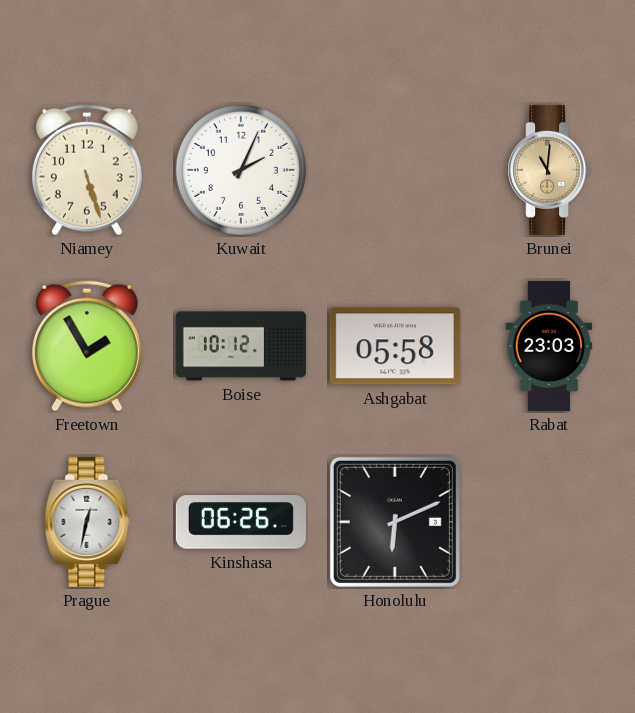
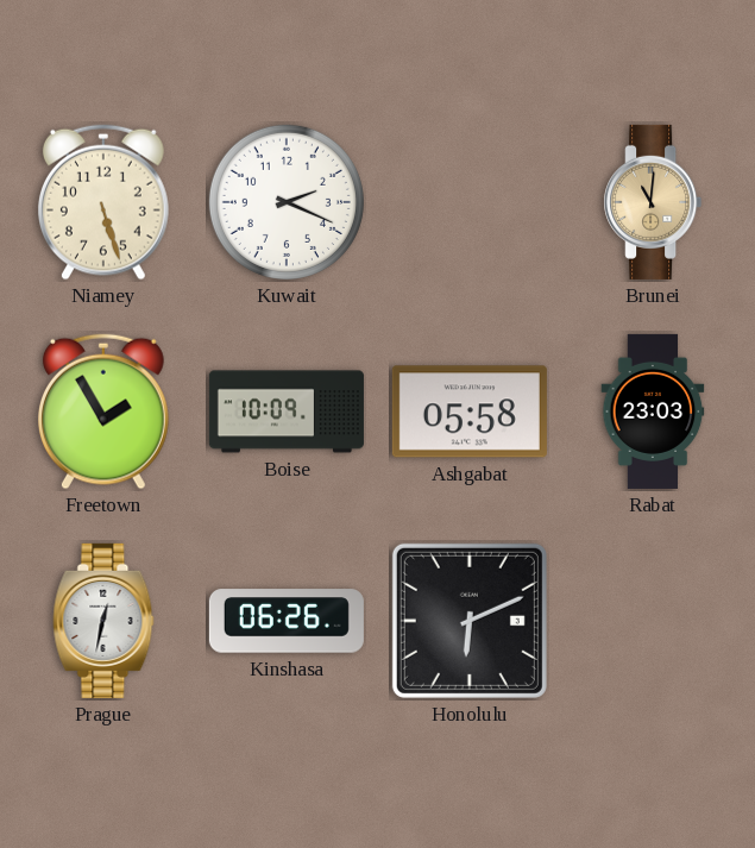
Kuwait: 2:04 -> 2:19 (287, 202)
Boise: 10:12 -> 10:09 (287, 412)
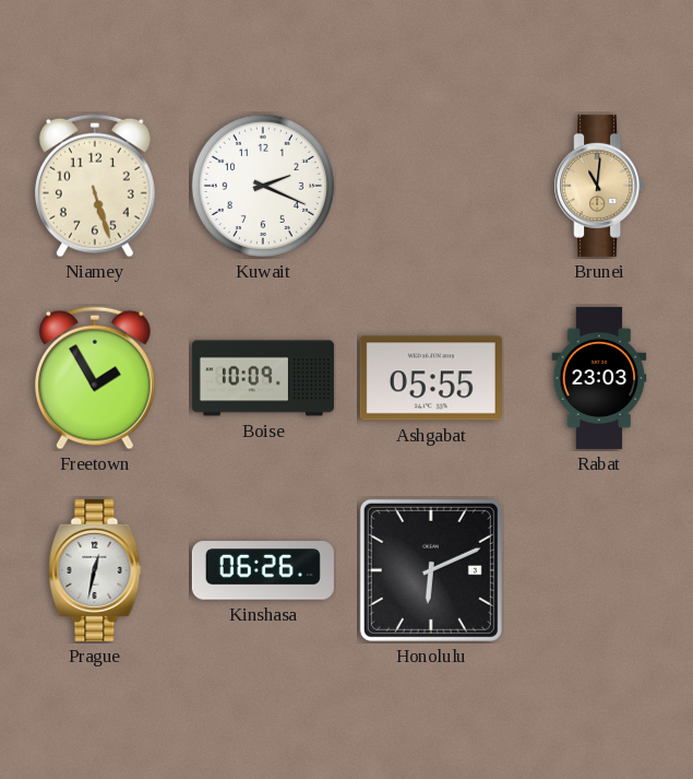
Ashgabat: 05:58 -> 05:55 (431, 378)
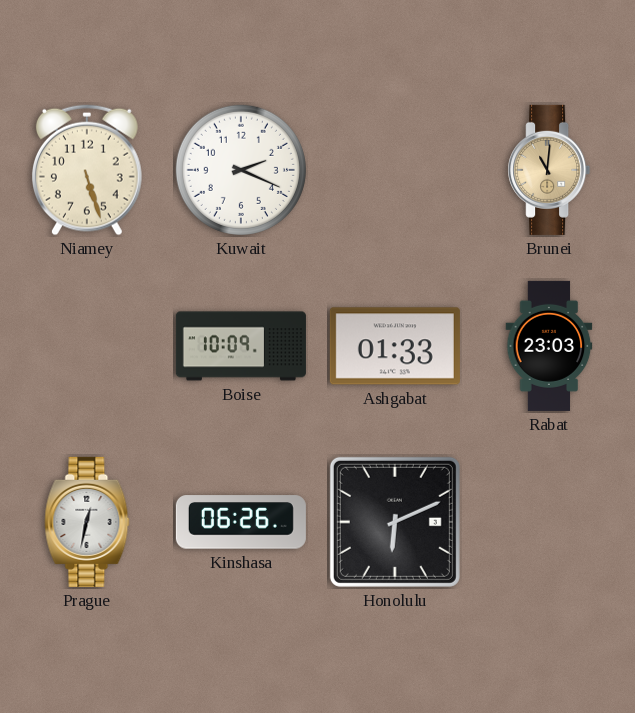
Freetown: 1:55 -> none (95, 378)
Ashgabat: 05:55 -> 01:33 (395, 346)
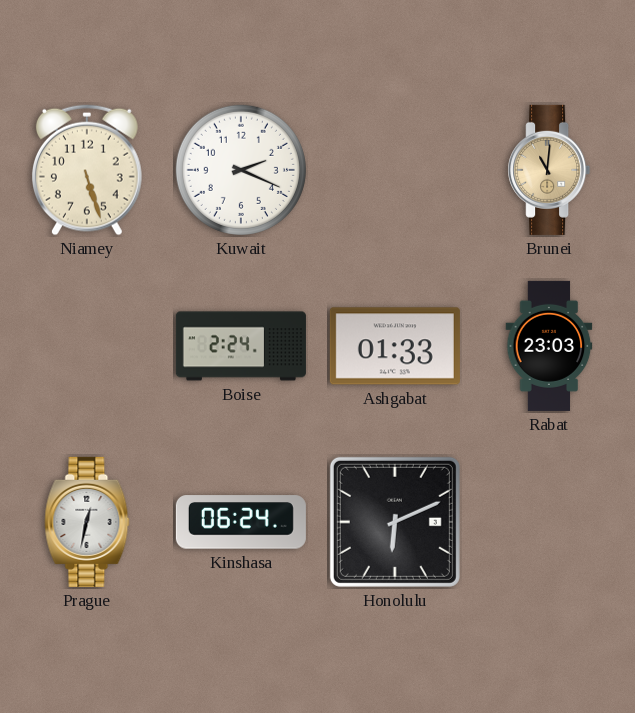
Boise: 10:09 -> 2:24 (241, 346)
Kinshasa: 06:26 -> 06:24 (241, 522)
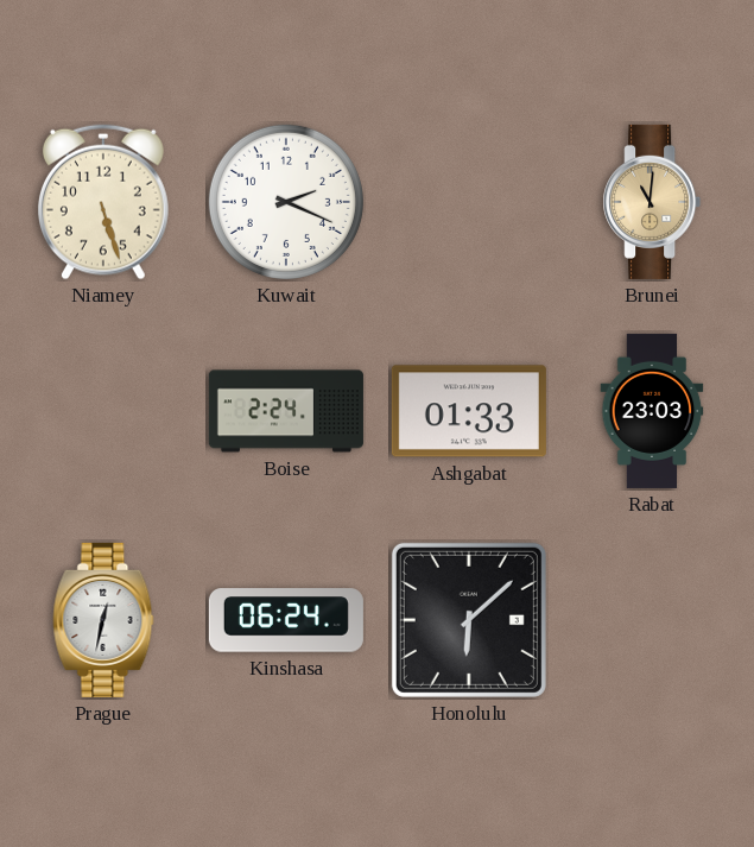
Honolulu: 6:11 -> 6:08 (469, 620)
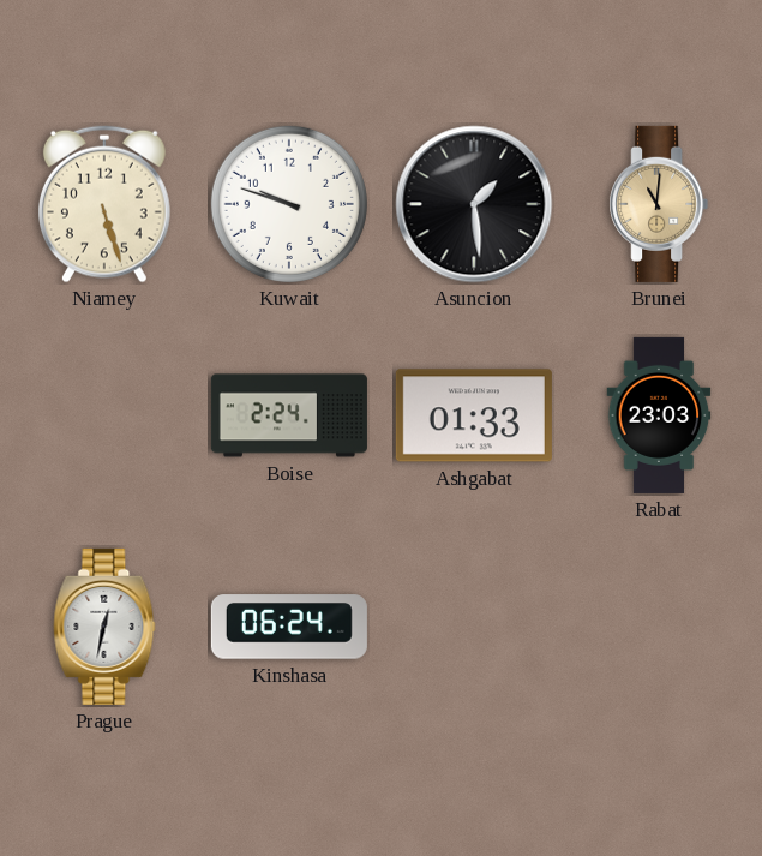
Kuwait: 2:19 -> 9:48 (289, 204)
Asuncion: none -> 1:29 (474, 204)
Honolulu: 6:08 -> none (469, 620)
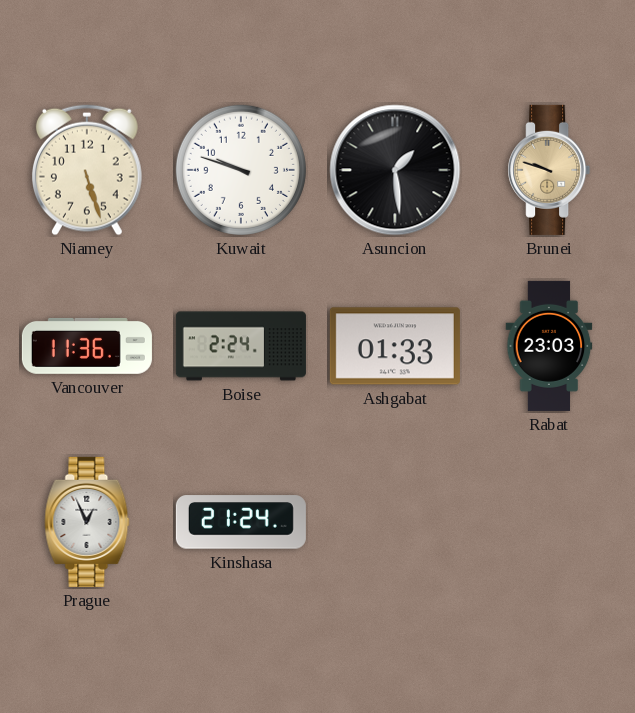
Brunei: 11:01 -> 9:48 (549, 170)
Vancouver: none -> 11:36 (87, 346)
Prague: 12:32 -> 12:56 (87, 522)
Kinshasa: 06:24 -> 21:24 (241, 522)
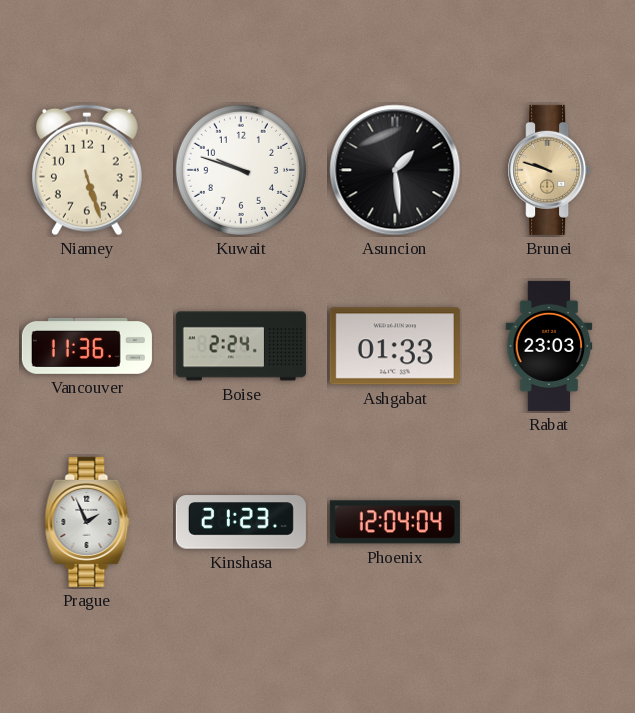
Prague: 12:56 -> 1:56 (87, 522)
Kinshasa: 21:24 -> 21:23 (241, 522)
Phoenix: none -> 12:04 (395, 522)
